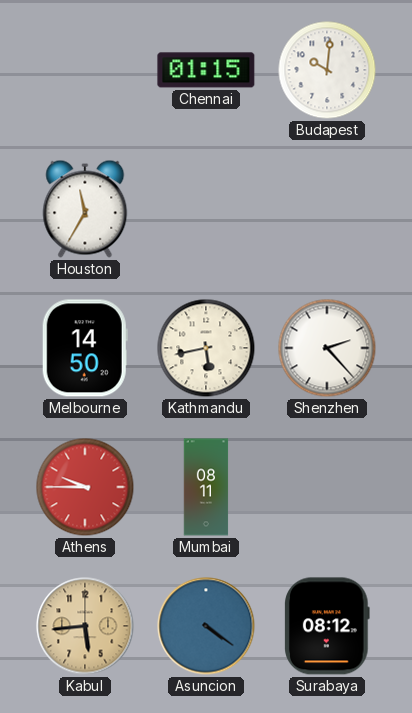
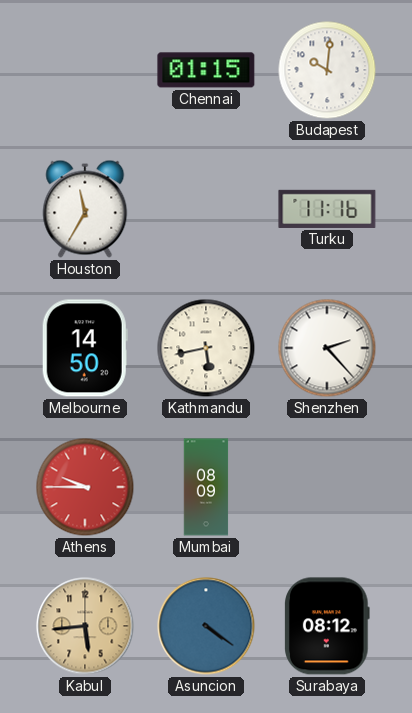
Turku: none -> 11:16 (327, 209)
Mumbai: 08:11 -> 08:09 (206, 487)
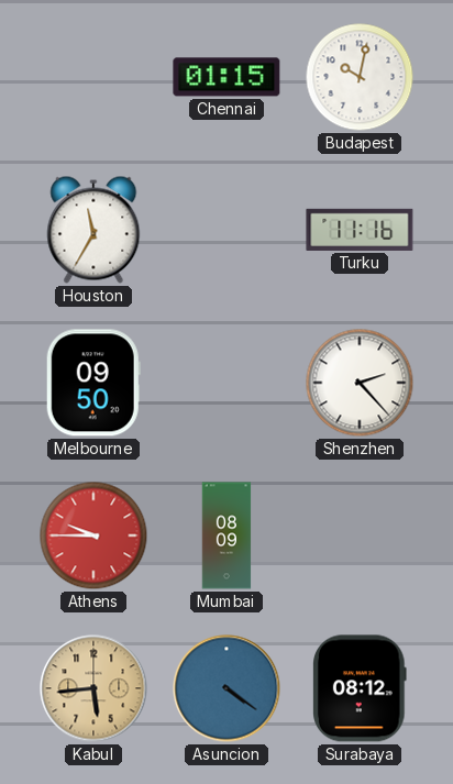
Budapest: 10:01 -> 10:02 (360, 77)
Melbourne: 14:50 -> 09:50 (93, 383)
Kathmandu: 5:43 -> none (206, 348)
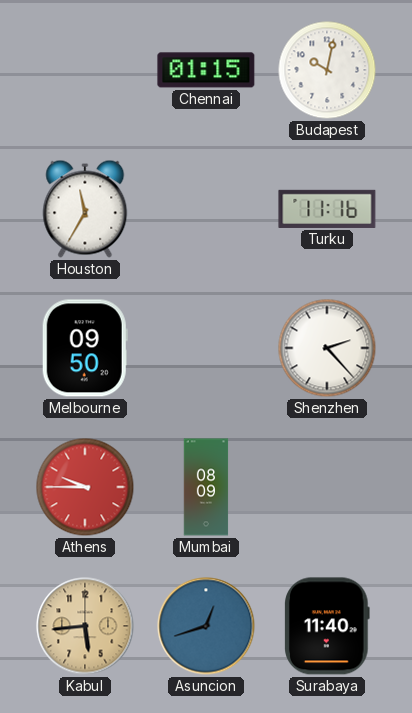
Asuncion: 4:21 -> 12:42 (206, 626)
Surabaya: 08:12 -> 11:40 (328, 626)
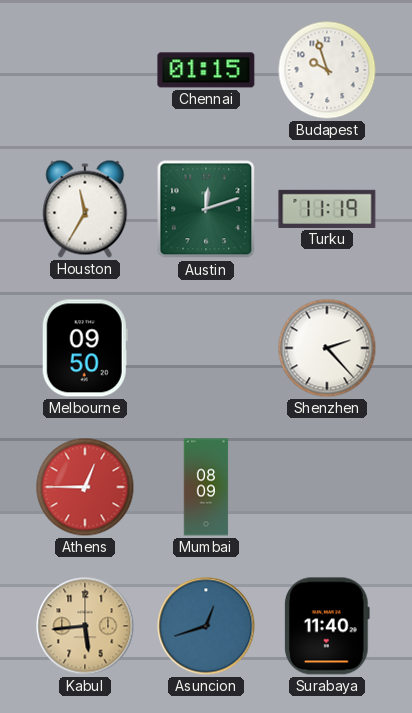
Budapest: 10:02 -> 9:57 (327, 70)
Austin: none -> 12:12 (206, 209)
Turku: 11:16 -> 11:19 (327, 209)
Athens: 9:45 -> 12:45 (85, 487)
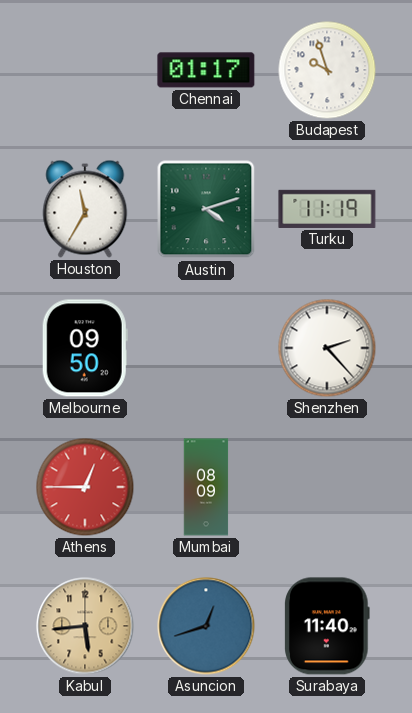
Chennai: 01:15 -> 01:17 (206, 70)
Austin: 12:12 -> 4:12 (206, 209)
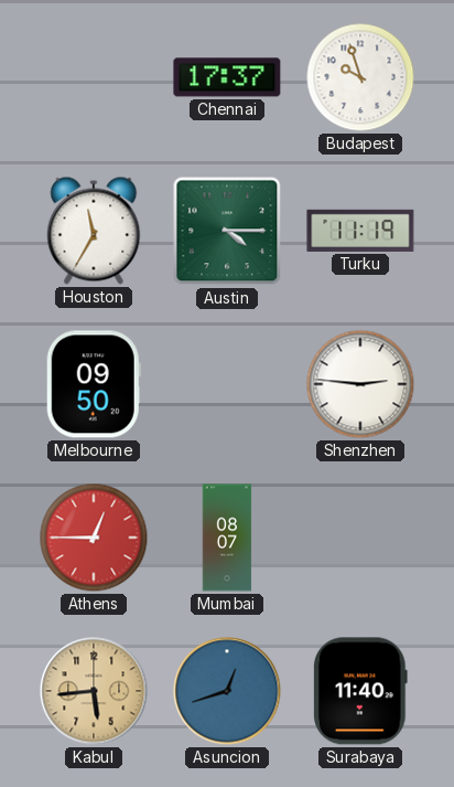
Chennai: 01:17 -> 17:37 (227, 77)
Austin: 4:12 -> 4:15 (227, 231)
Shenzhen: 2:23 -> 2:46 (360, 384)
Mumbai: 08:09 -> 08:07 (227, 538)
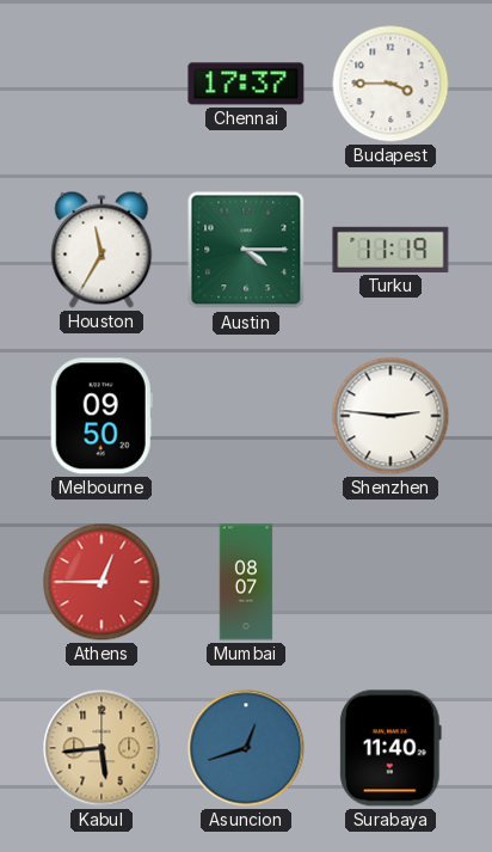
Budapest: 9:57 -> 3:45 (390, 84)
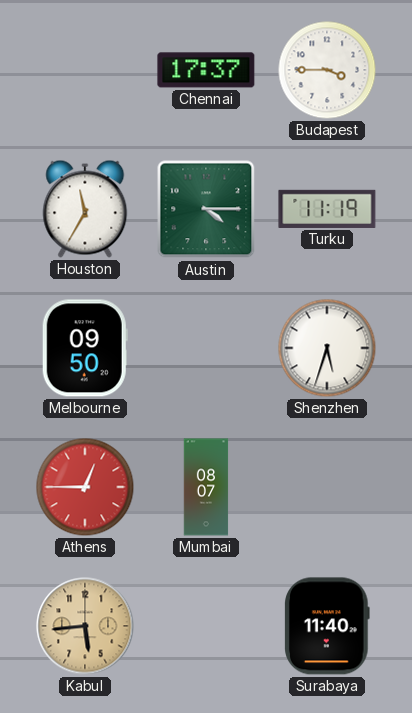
Shenzhen: 2:46 -> 5:33 (327, 348)
Asuncion: 12:42 -> none (246, 748)
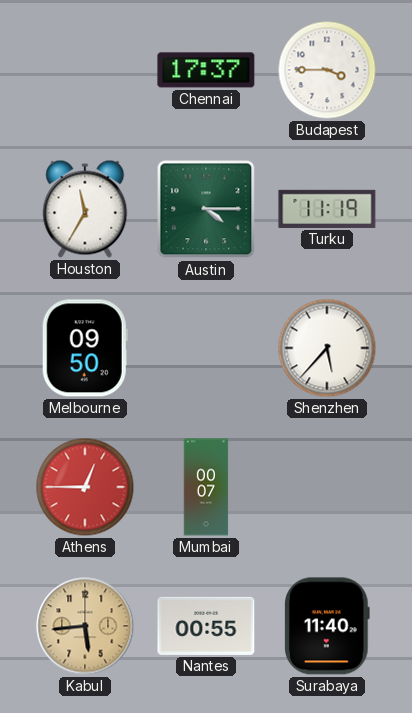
Shenzhen: 5:33 -> 5:37 (327, 348)
Mumbai: 08:07 -> 00:07 (206, 487)
Nantes: none -> 00:55 (206, 626)
